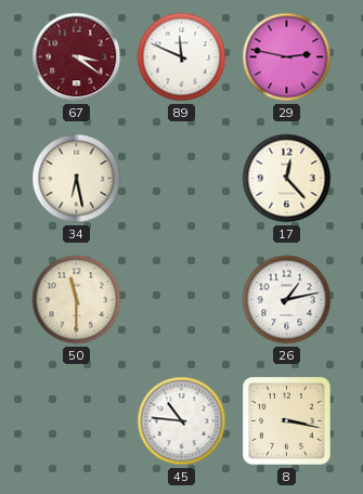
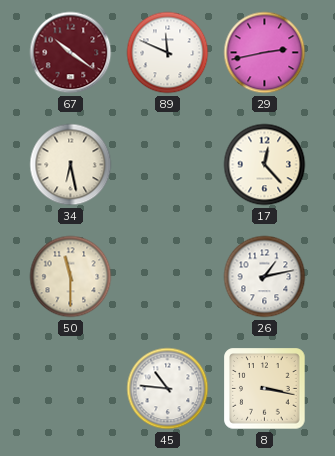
67: 3:21 -> 10:21 (71, 53)
29: 2:47 -> 2:43 (265, 53)
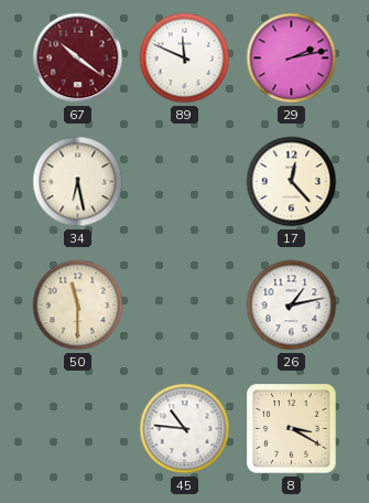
29: 2:43 -> 2:13 (292, 58)
8: 3:17 -> 3:20 (292, 429)
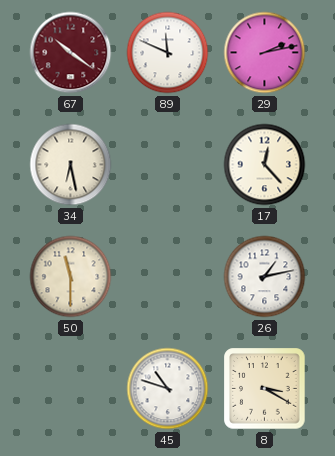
45: 10:46 -> 10:48 (168, 389)
